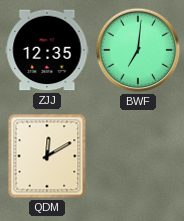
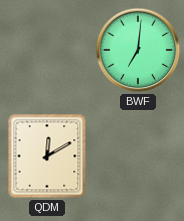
ZJJ: 12:35 -> none (47, 50)
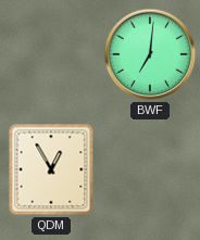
QDM: 12:10 -> 12:55 (51, 169)
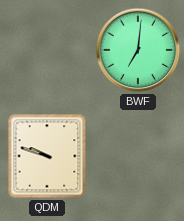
QDM: 12:55 -> 9:48 (47, 156)
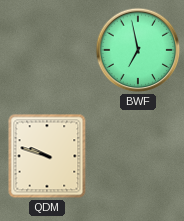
BWF: 7:01 -> 6:58 (138, 50)
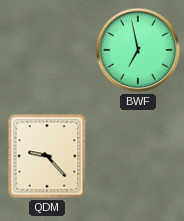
QDM: 9:48 -> 9:23 (47, 156)
